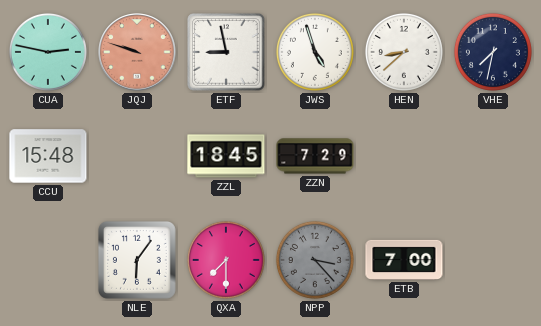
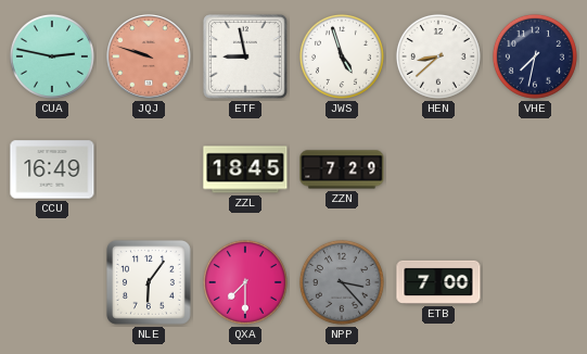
CCU: 15:48 -> 16:49 (52, 169)
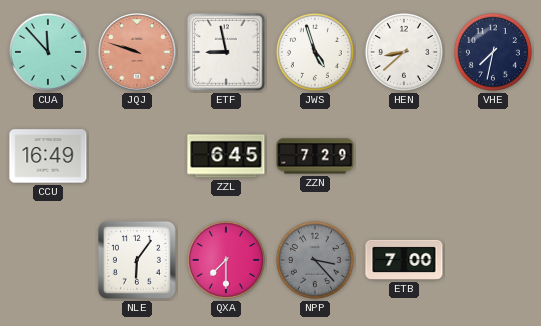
CUA: 2:47 -> 11:53 (48, 52)
ZZL: 18:45 -> 6:45 (226, 156)
